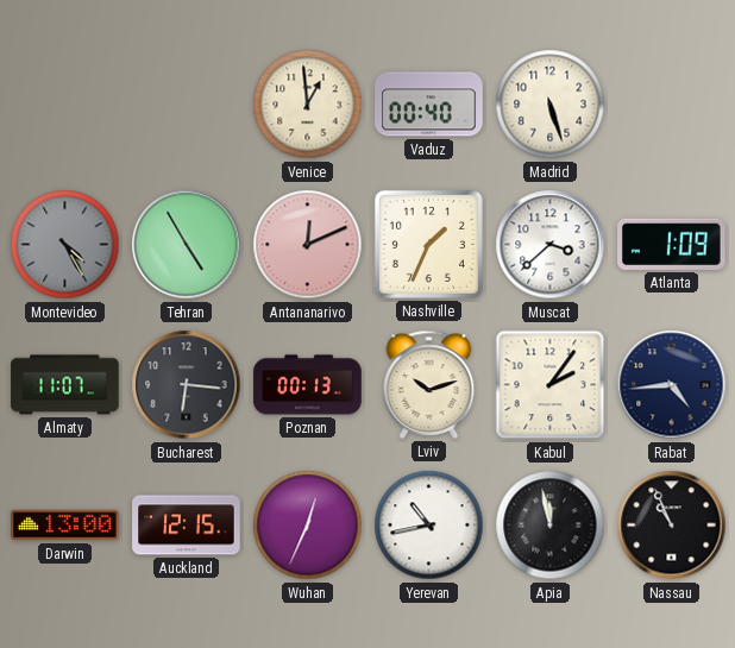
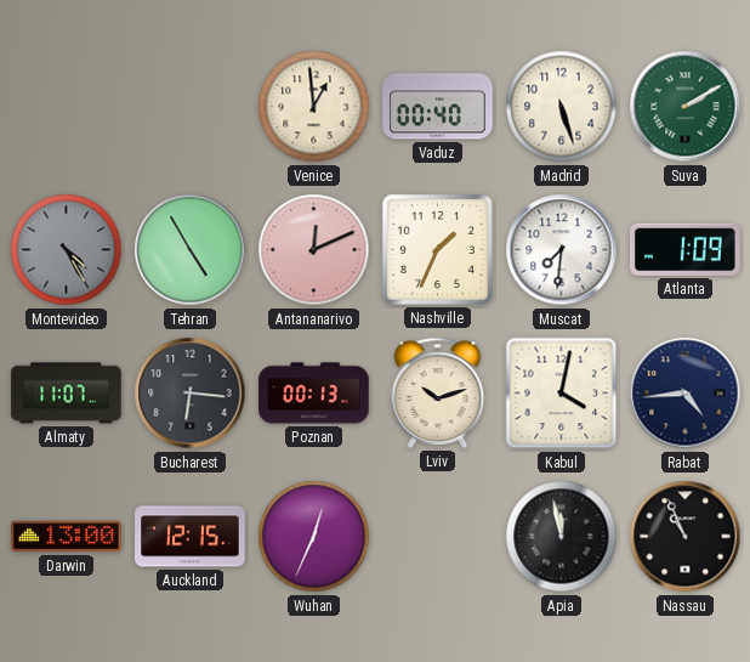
Suva: none -> 2:10 (686, 107)
Muscat: 3:38 -> 7:31 (562, 250)
Kabul: 2:06 -> 4:02 (562, 394)
Yerevan: 10:43 -> none (429, 526)
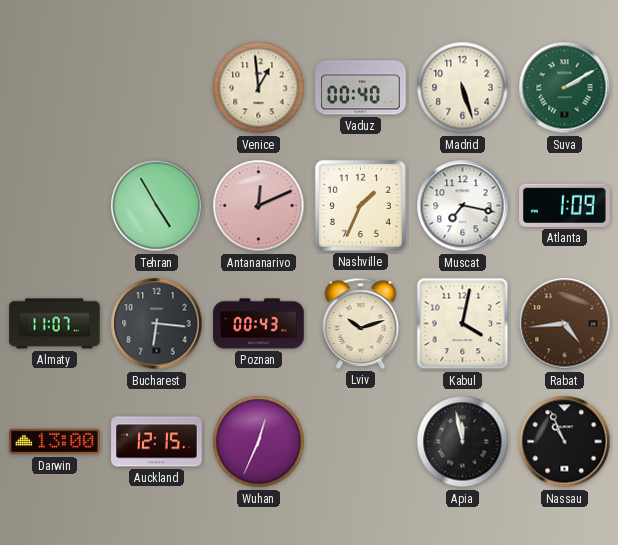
Montevideo: 4:25 -> none (67, 250)
Muscat: 7:31 -> 7:17 (463, 206)
Poznan: 00:13 -> 00:43 (259, 324)
Rabat dial: navy -> brown (565, 324)
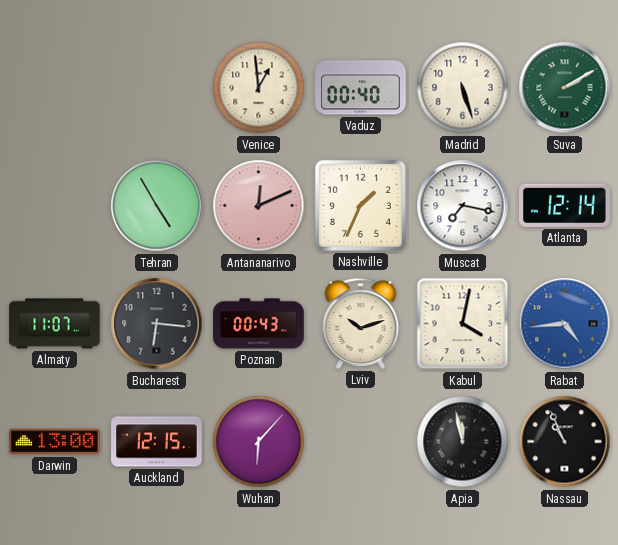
Atlanta: 1:09 -> 12:14 (565, 205)
Rabat dial: brown -> blue (565, 324)
Wuhan: 12:34 -> 6:07 (259, 442)
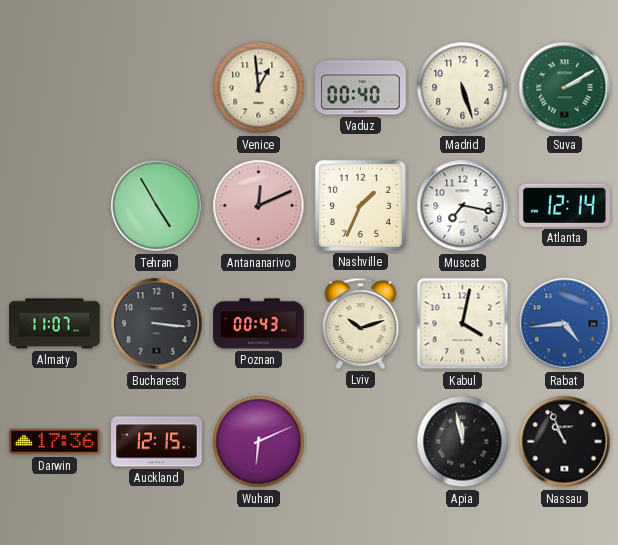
Bucharest: 6:16 -> 3:16 (157, 324)
Darwin: 13:00 -> 17:36 (55, 442)
Wuhan: 6:07 -> 6:11 (259, 442)
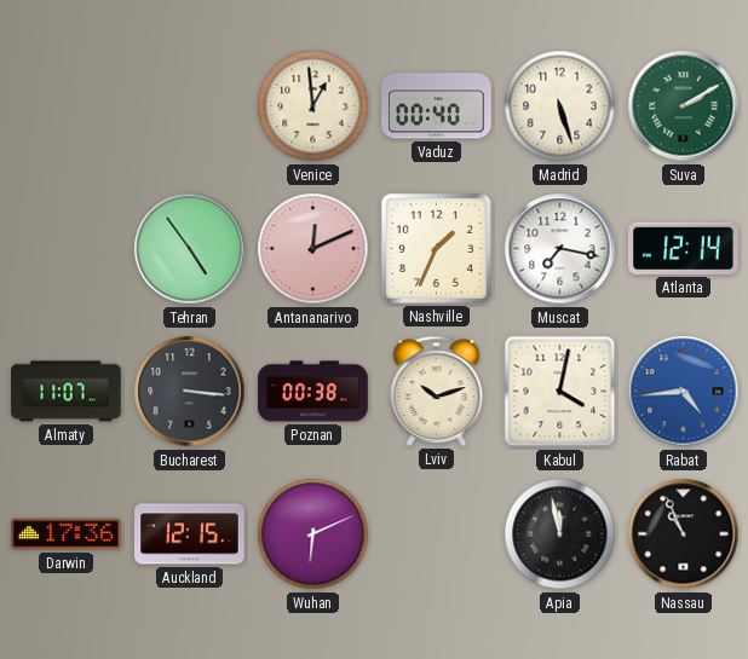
Tehran: 4:55 -> 4:54 (190, 249)
Poznan: 00:43 -> 00:38 (313, 392)
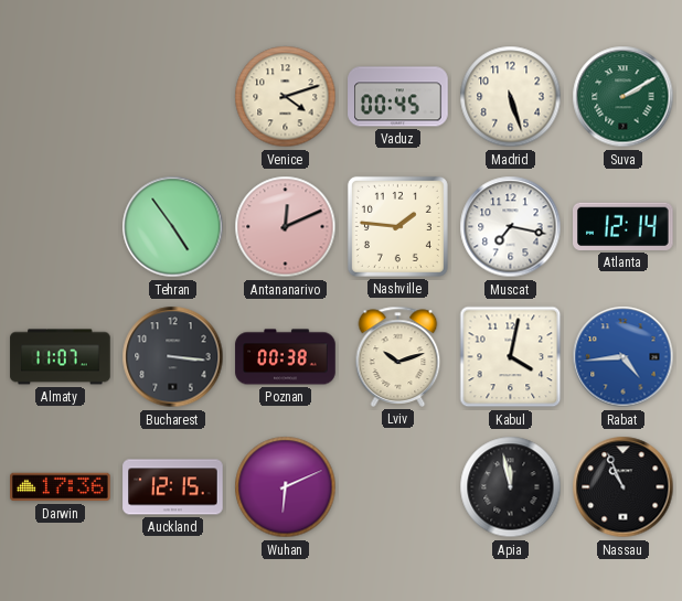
Venice: 12:59 -> 4:12 (286, 97)
Vaduz: 00:40 -> 00:45 (398, 97)
Nashville: 1:34 -> 1:46 (397, 226)
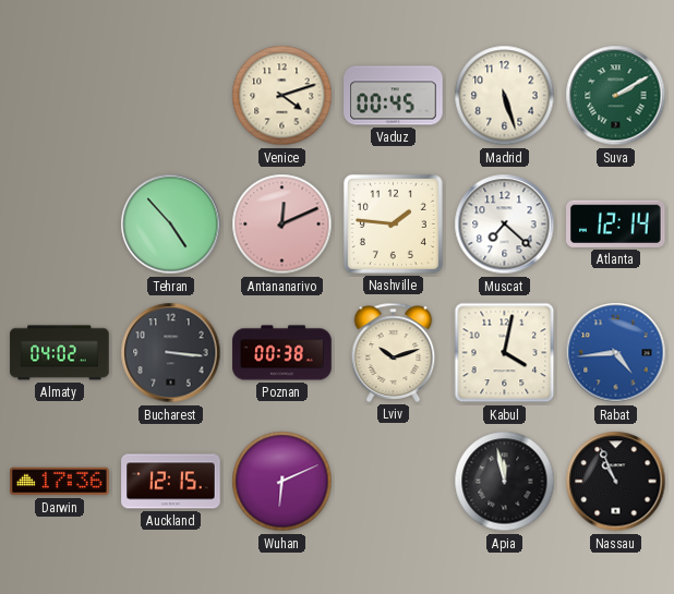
Tehran: 4:54 -> 4:53 (171, 225)
Muscat: 7:17 -> 7:22 (505, 225)
Almaty: 11:07 -> 04:02 (60, 353)
